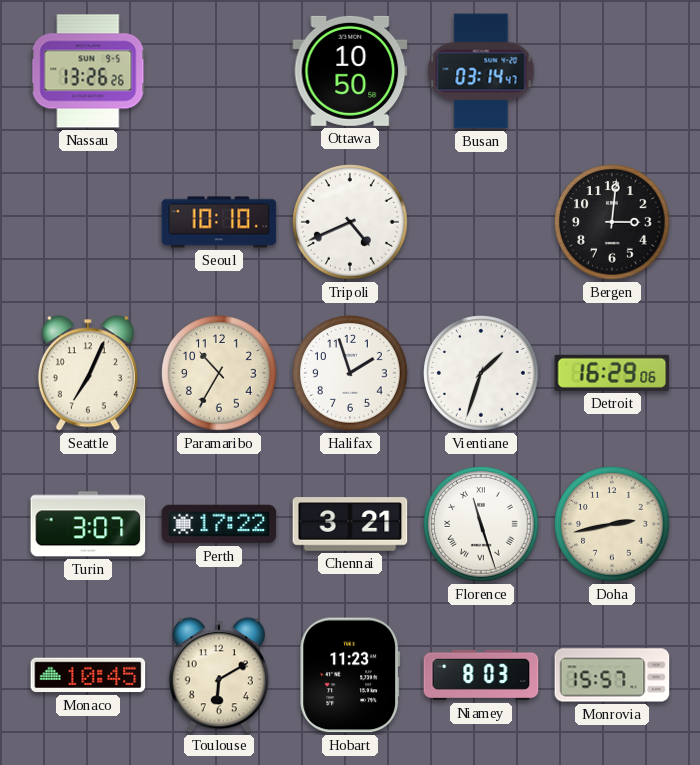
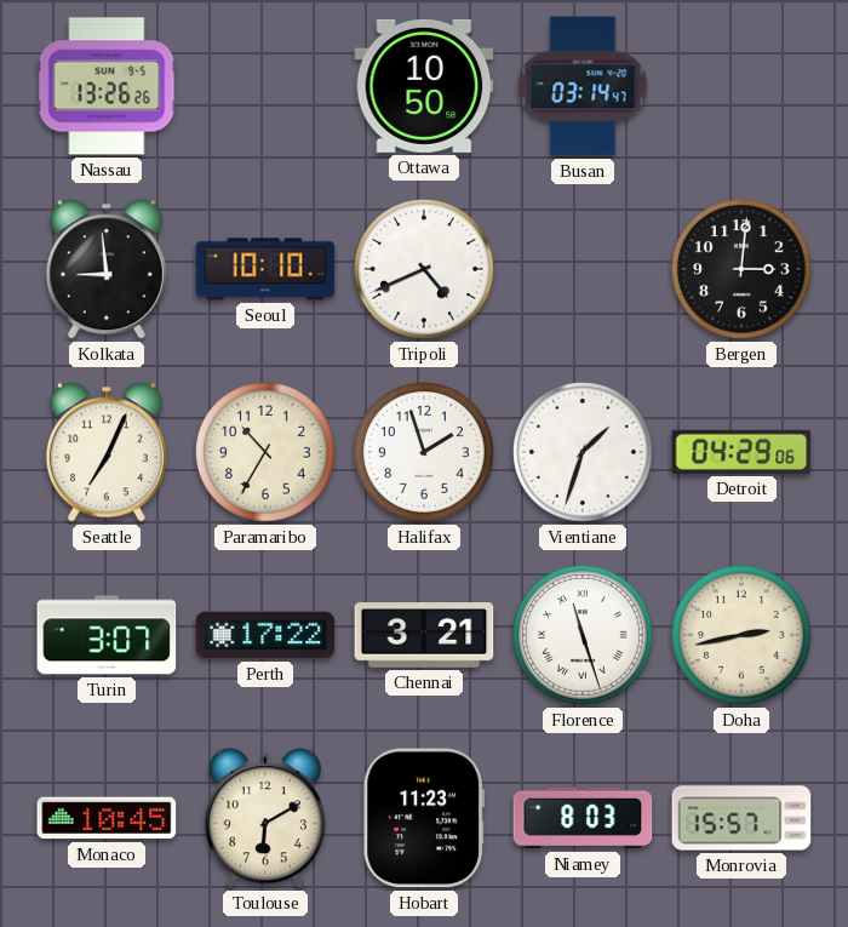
Kolkata: none -> 8:59 (107, 269)
Detroit: 16:29 -> 04:29 (741, 452)
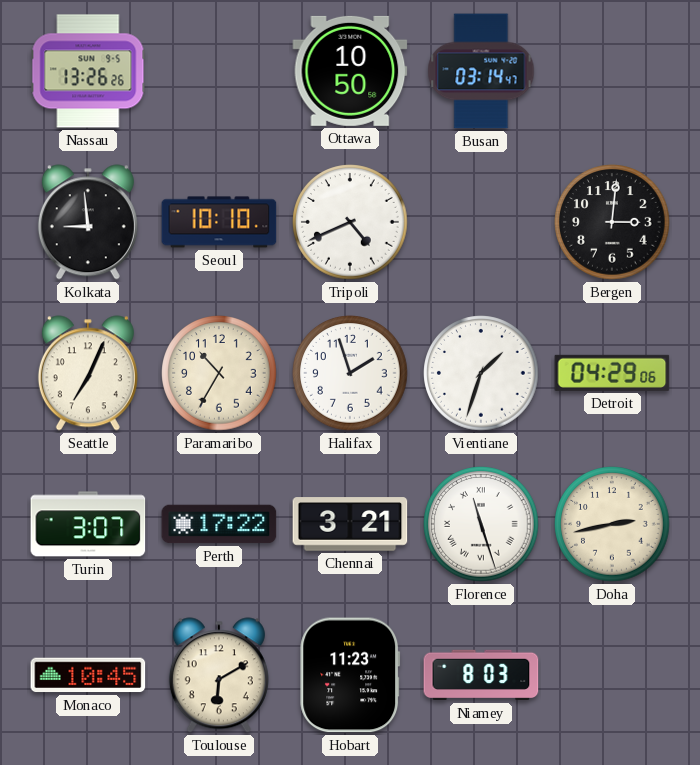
Monrovia: 15:57 -> none (741, 818)
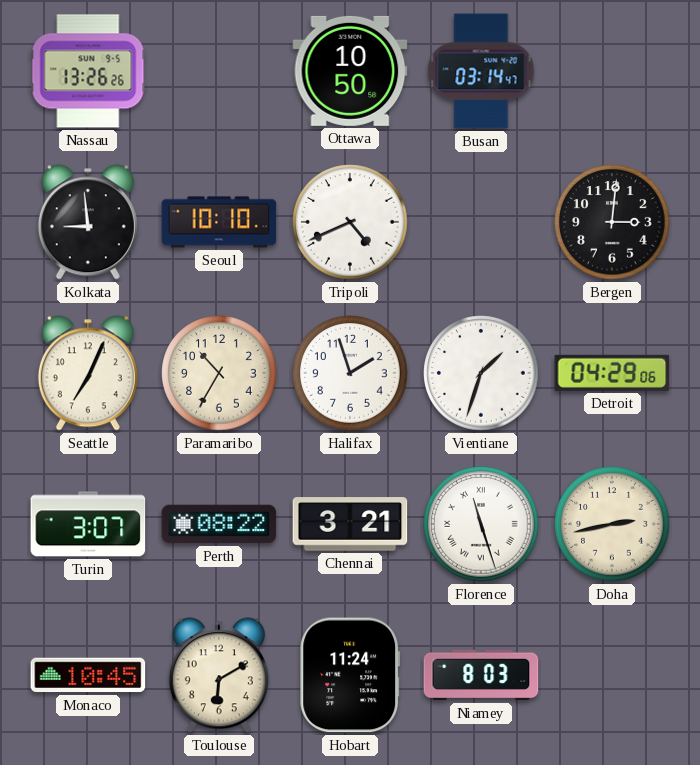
Perth: 17:22 -> 08:22 (219, 524)
Hobart: 11:23 -> 11:24 (350, 675)
